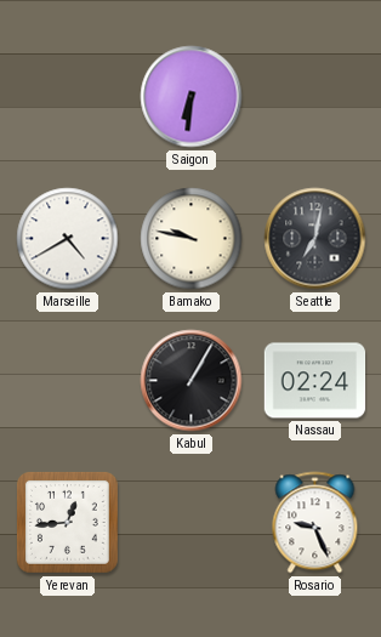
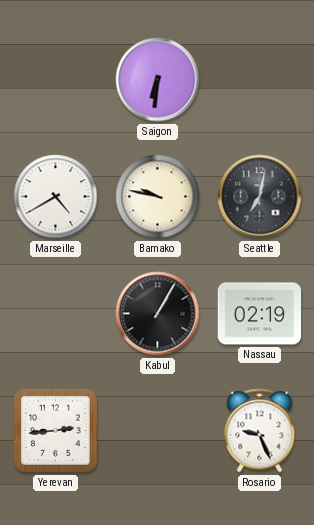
Nassau: 02:24 -> 02:19 (260, 314)
Yerevan: 12:44 -> 2:44 (56, 431)
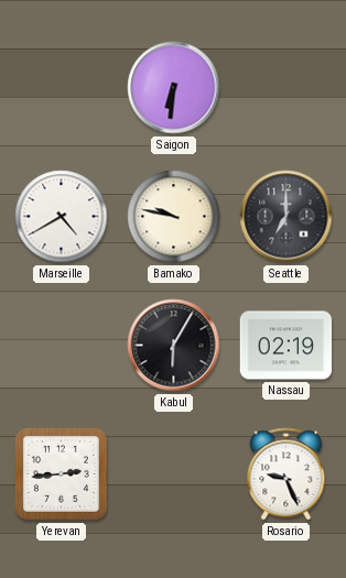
Seattle: 7:02 -> 7:00 (286, 217)
Kabul: 1:05 -> 6:05 (174, 346)
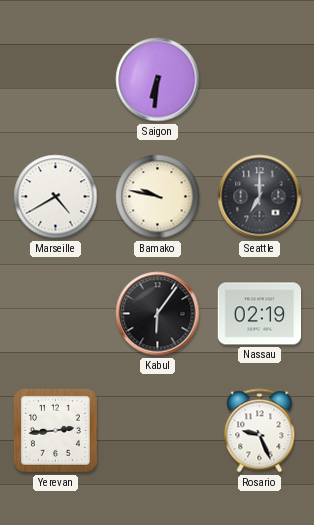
Kabul: 6:05 -> 6:06 (158, 314)
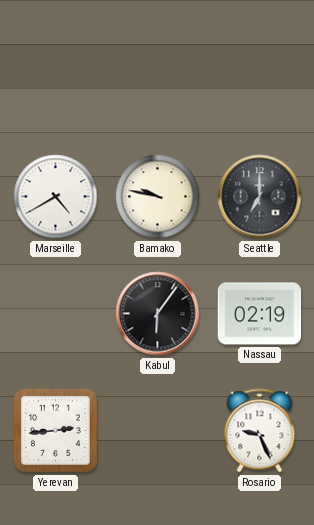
Saigon: 6:31 -> none (158, 80)
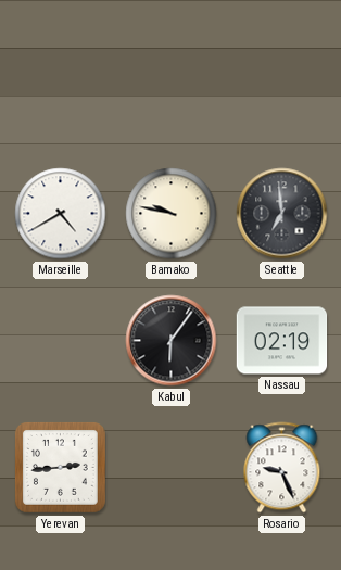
Seattle: 7:00 -> 6:59 (282, 214)
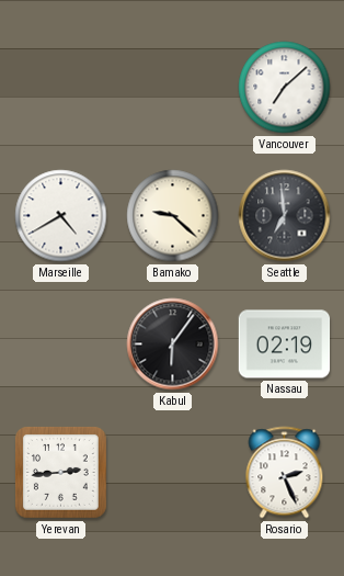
Vancouver: none -> 7:08 (285, 88)
Bamako: 9:47 -> 9:22 (173, 216)
Rosario: 9:26 -> 2:26 (285, 473)
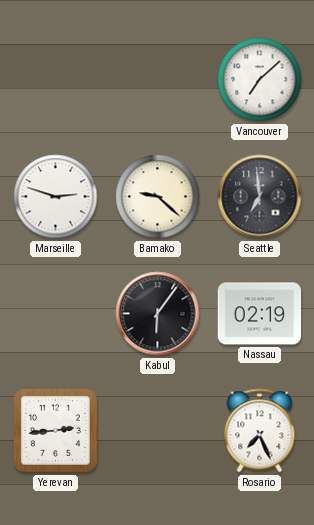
Marseille: 4:40 -> 2:48 (56, 197)
Rosario: 2:26 -> 7:26 (260, 431)
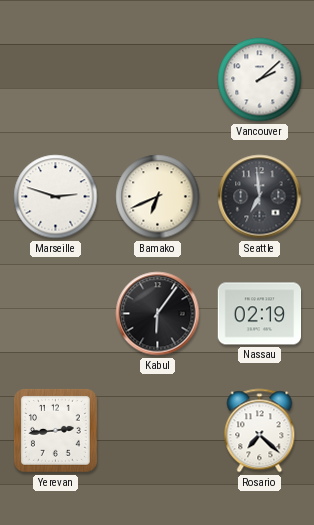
Vancouver: 7:08 -> 2:08 (260, 80)
Bamako: 9:22 -> 6:41 (158, 197)
Rosario: 7:26 -> 7:22 (260, 431)
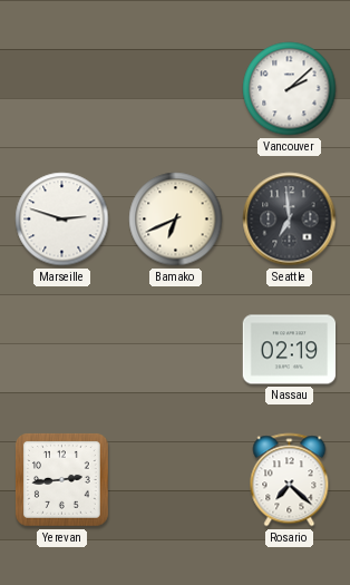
Kabul: 6:06 -> none (158, 314)
